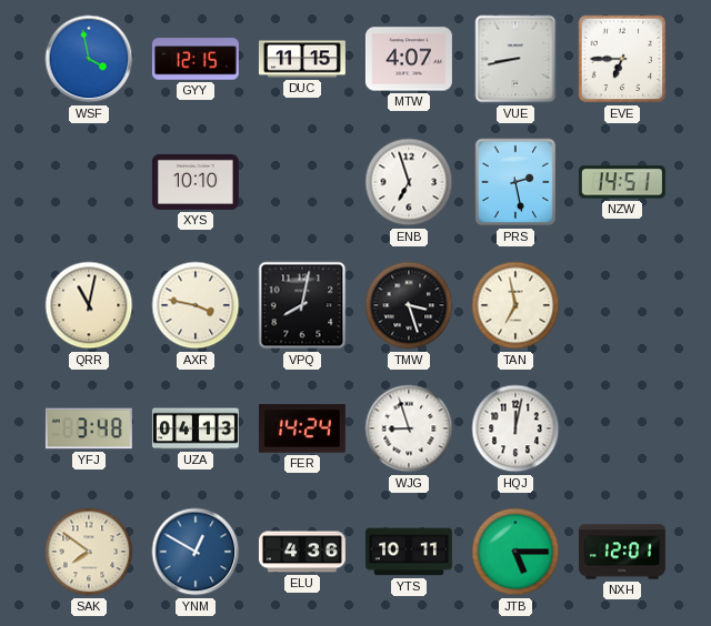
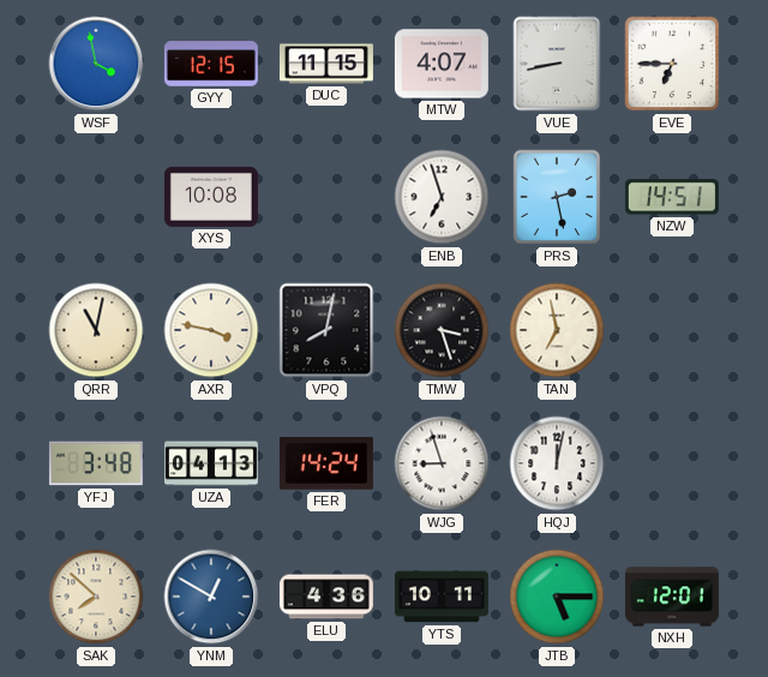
XYS: 10:10 -> 10:08 (211, 197)
SAK: 7:51 -> 7:52 (96, 597)
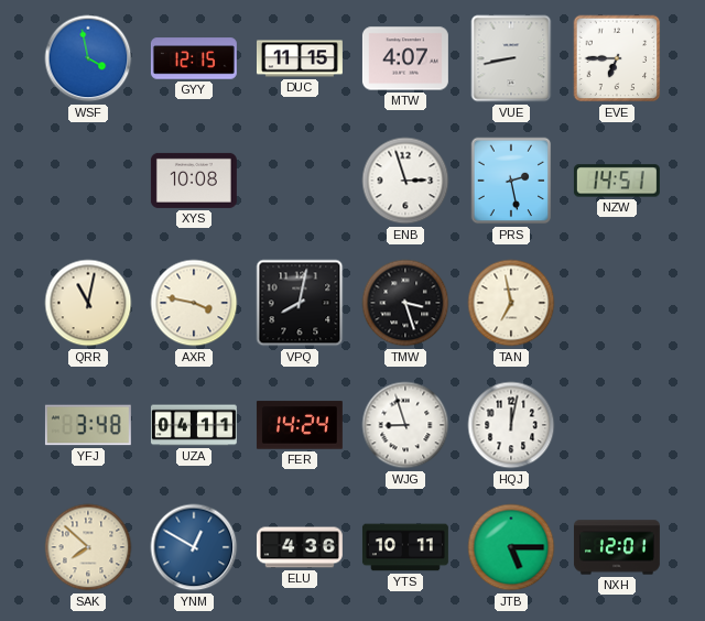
ENB: 6:57 -> 2:57 (405, 181)
UZA: 04:13 -> 04:11 (194, 425)
